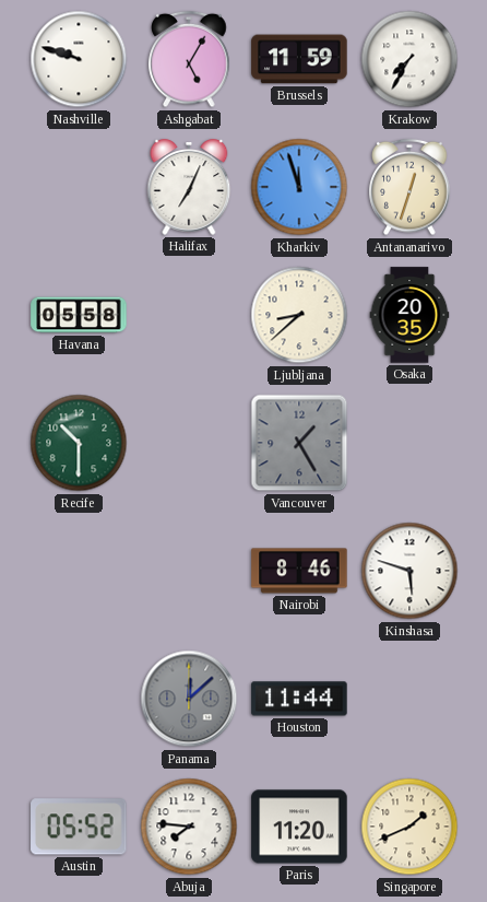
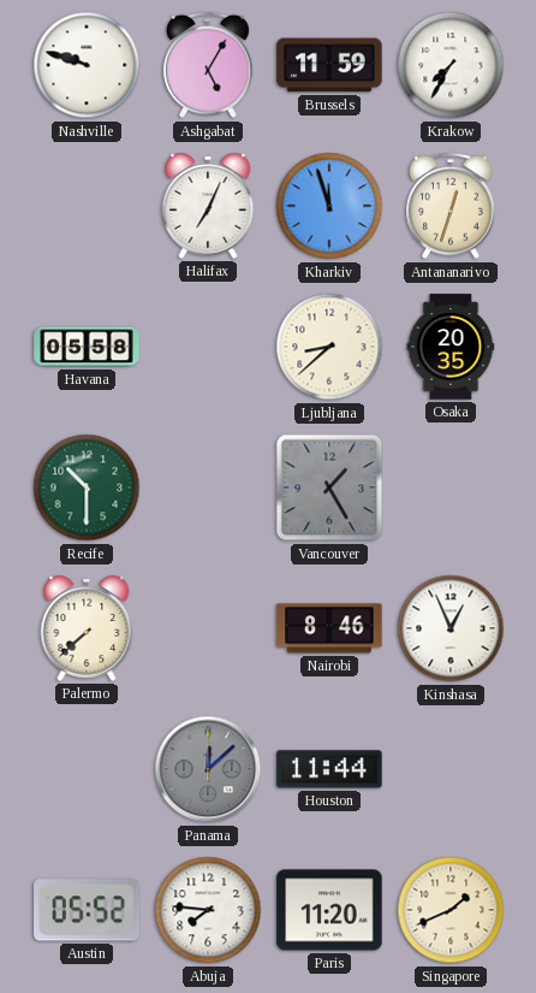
Palermo: none -> 7:38 (87, 628)
Kinshasa: 5:48 -> 12:56 (451, 628)
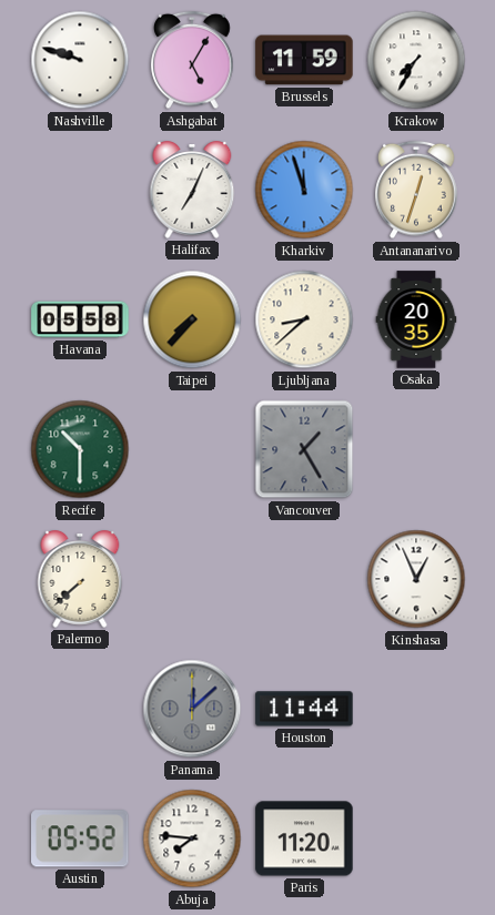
Taipei: none -> 7:37 (192, 319)
Nairobi: 8:46 -> none (329, 628)
Singapore: 1:41 -> none (451, 910)
